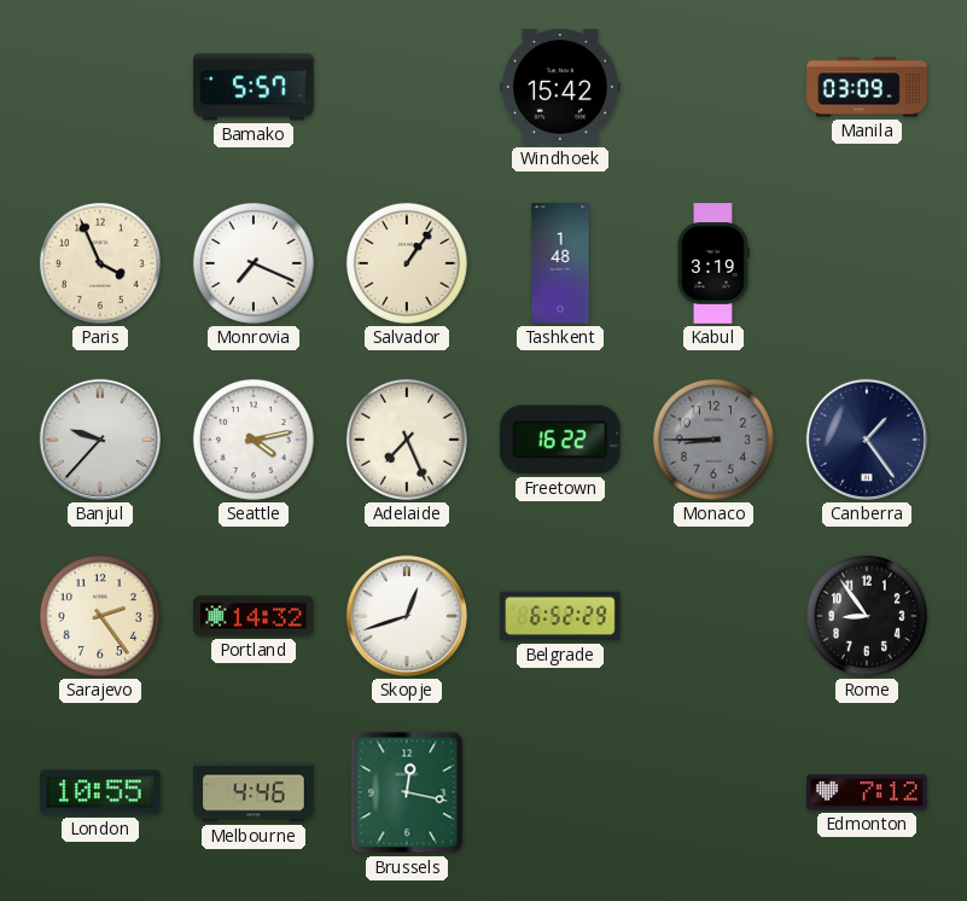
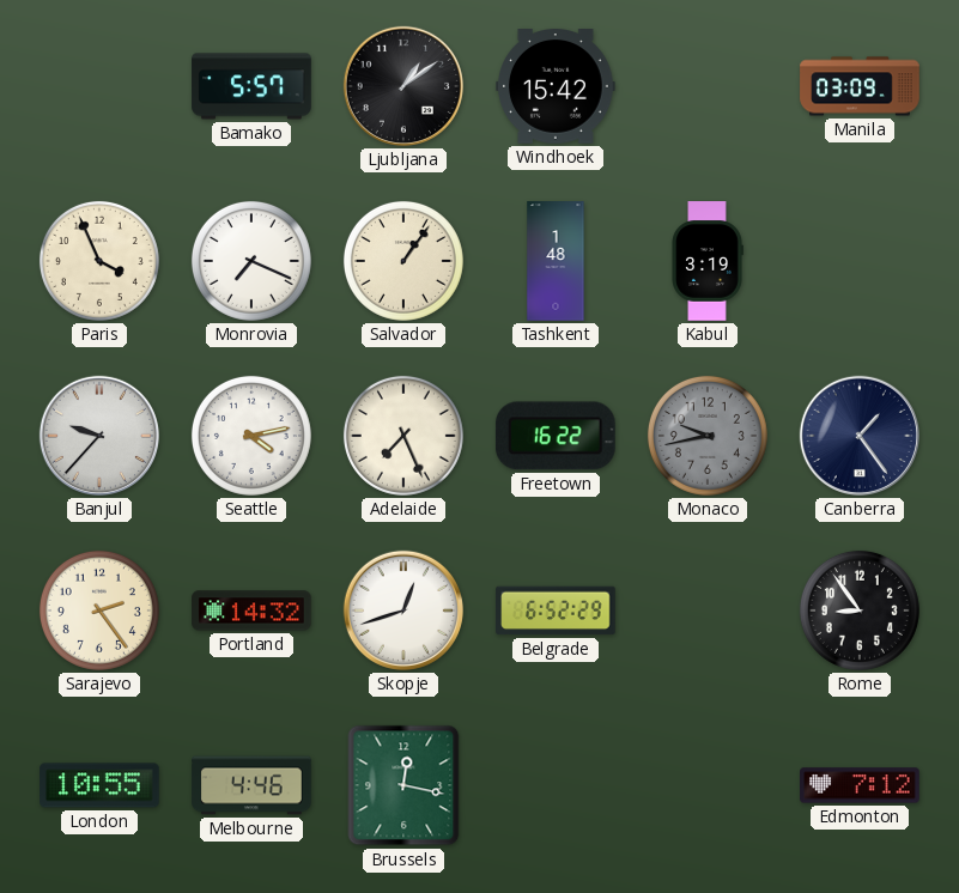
Ljubljana: none -> 1:09 (403, 86)
Monaco: 8:45 -> 9:43 (708, 436)
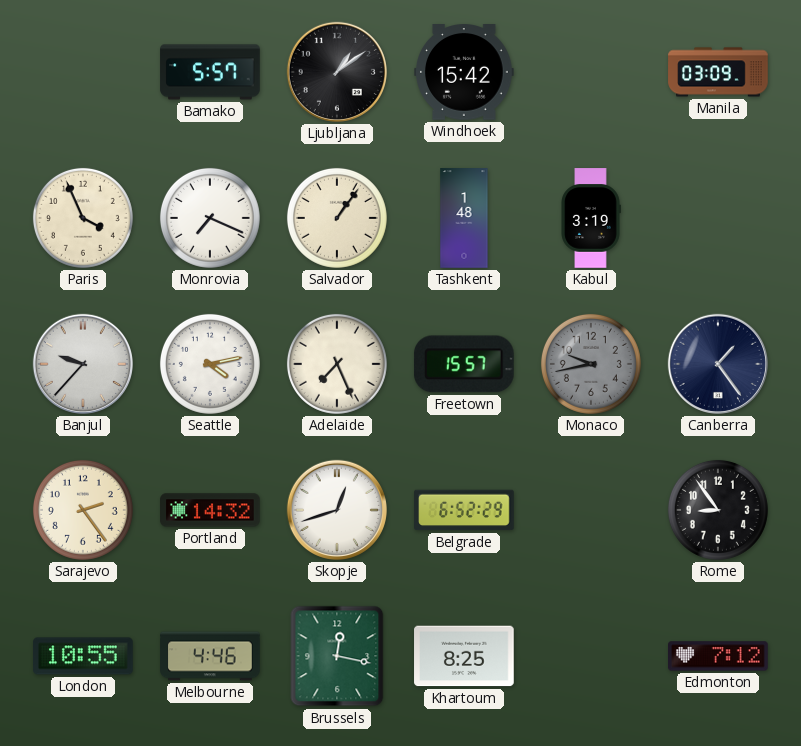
Freetown: 16:22 -> 15:57 (464, 364)
Khartoum: none -> 8:25 (464, 656)
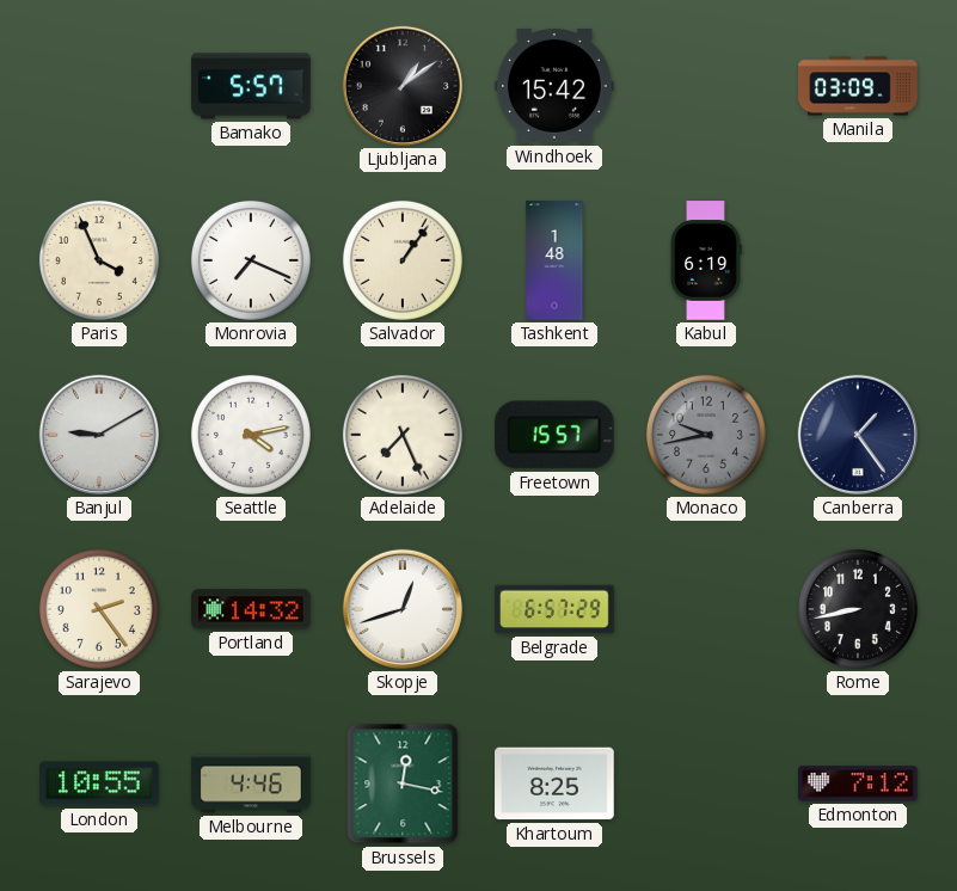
Kabul: 3:19 -> 6:19 (706, 260)
Banjul: 9:37 -> 9:10 (99, 435)
Belgrade: 6:52 -> 6:57 (554, 609)
Rome: 8:54 -> 8:43 (858, 609)
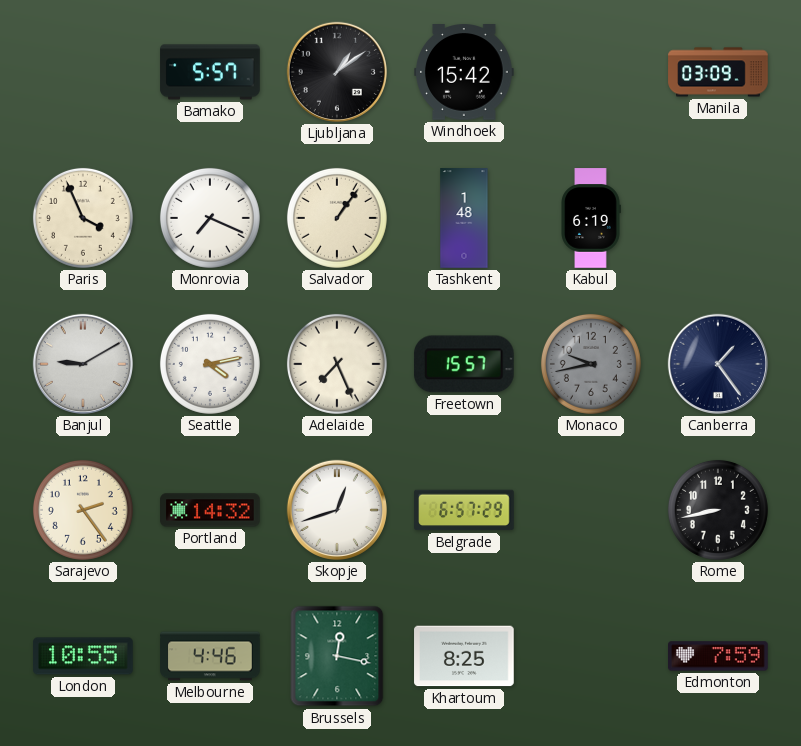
Edmonton: 7:12 -> 7:59 (718, 656)
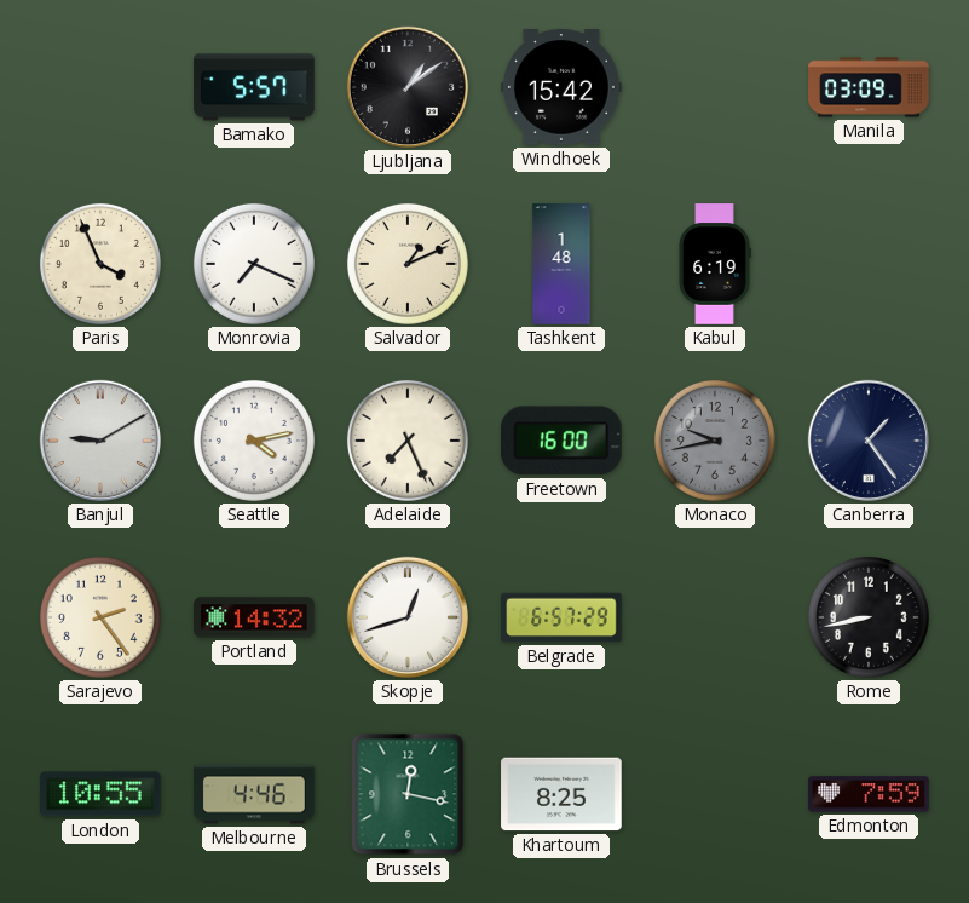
Salvador: 1:06 -> 1:11 (408, 264)
Freetown: 15:57 -> 16:00 (561, 441)
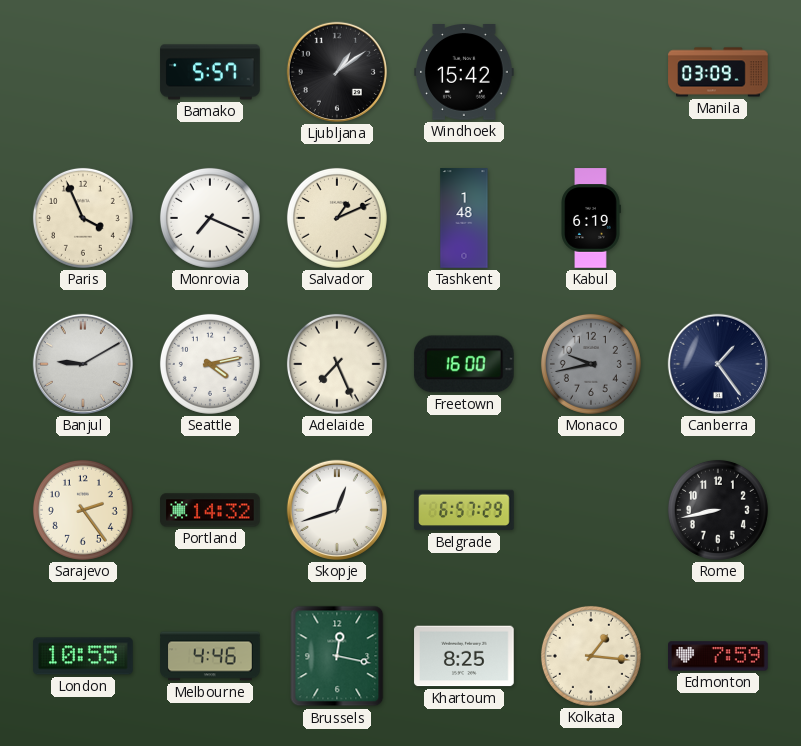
Kolkata: none -> 1:16 (591, 656)
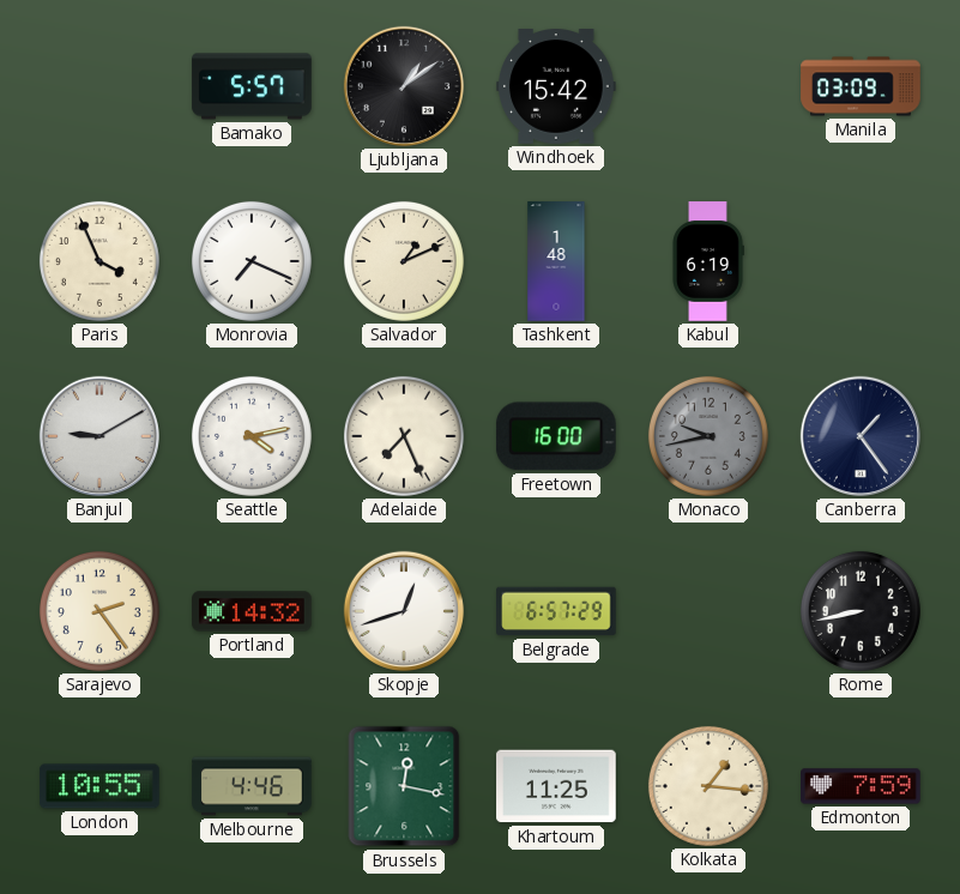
Khartoum: 8:25 -> 11:25 (556, 786)
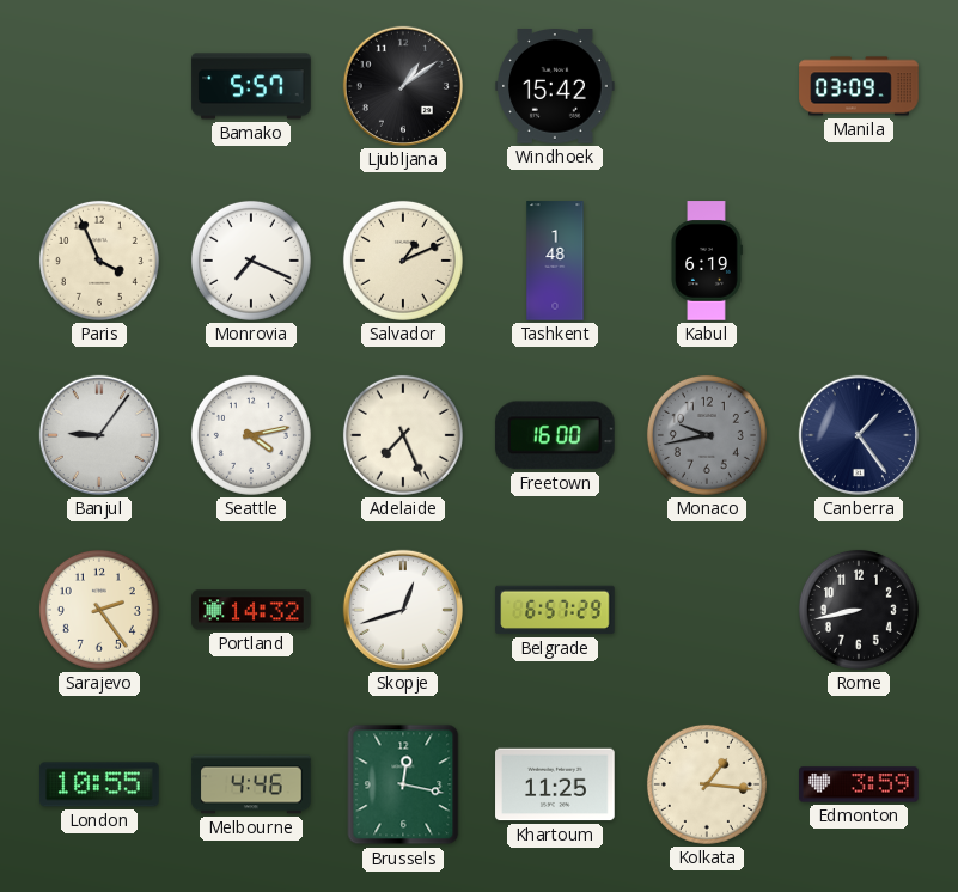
Banjul: 9:10 -> 9:06 (99, 435)
Edmonton: 7:59 -> 3:59 (859, 784)
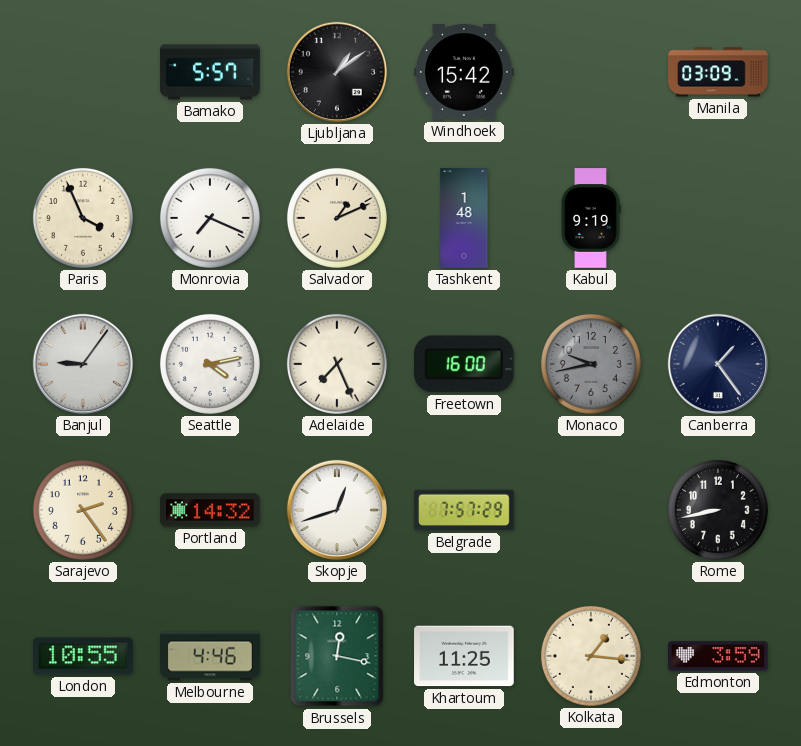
Kabul: 6:19 -> 9:19 (591, 218)
Belgrade: 6:57 -> 7:57 (464, 510)
